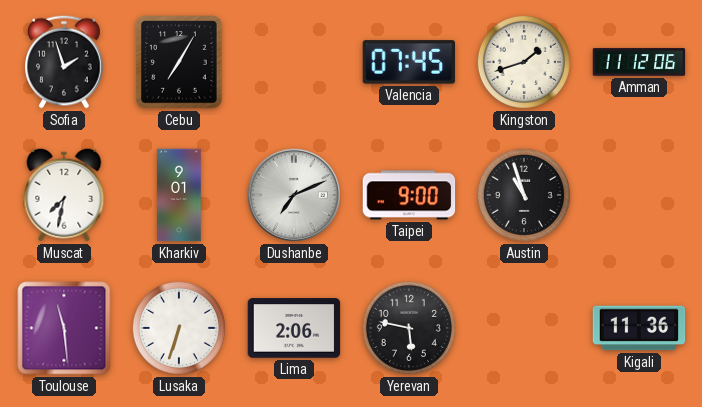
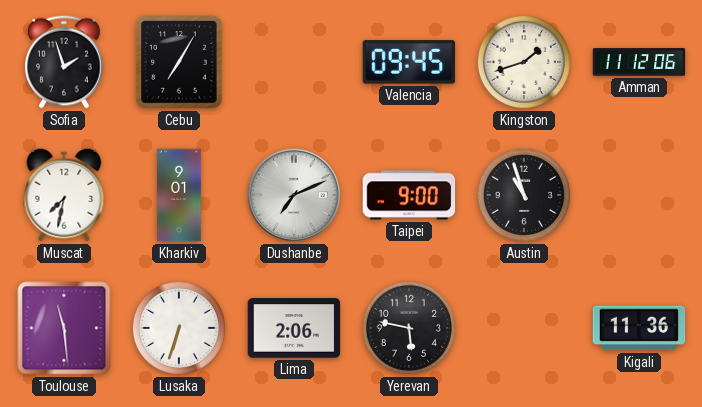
Valencia: 07:45 -> 09:45 (409, 62)
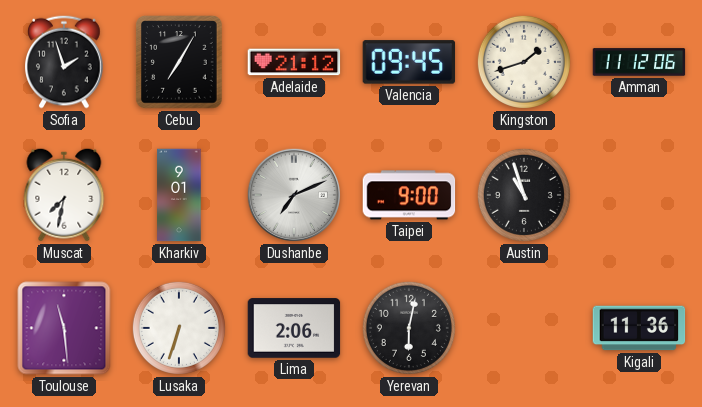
Adelaide: none -> 21:12 (294, 62)
Yerevan: 5:47 -> 6:02 (409, 328)
